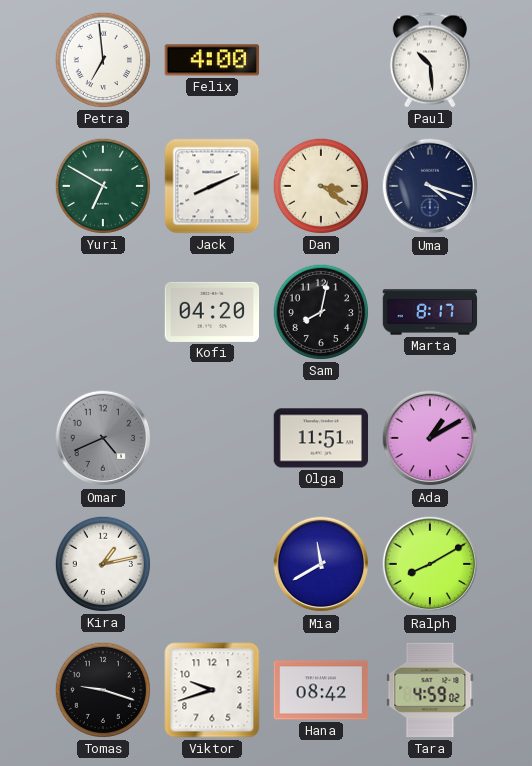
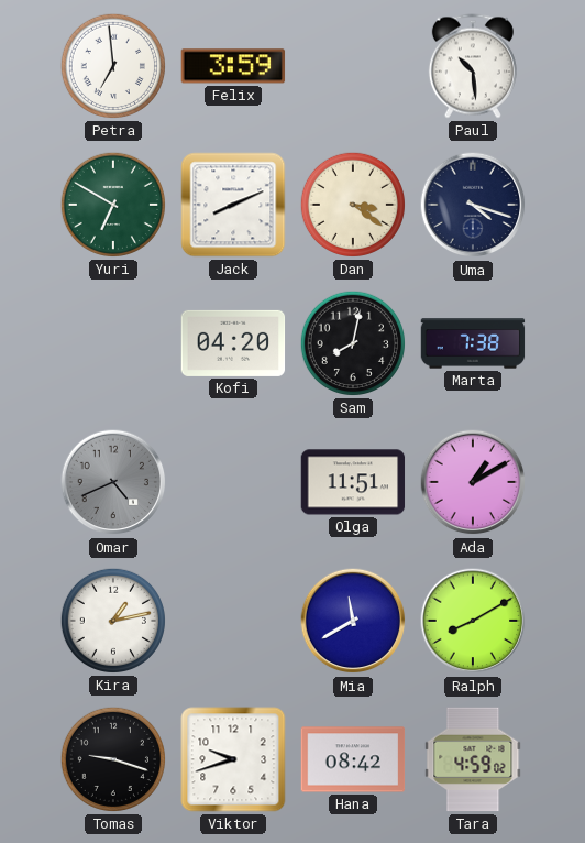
Felix: 4:00 -> 3:59 (233, 66)
Marta: 8:17 -> 7:38 (473, 343)
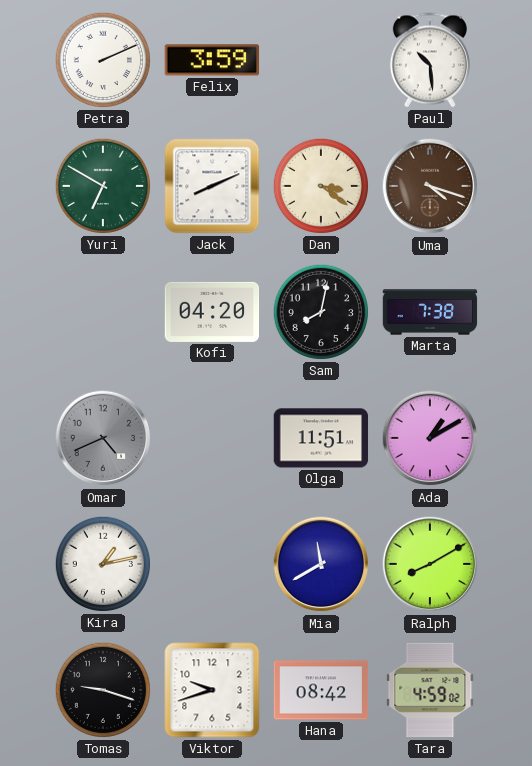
Petra: 6:59 -> 2:11 (103, 60)
Uma dial: navy -> brown (430, 186)
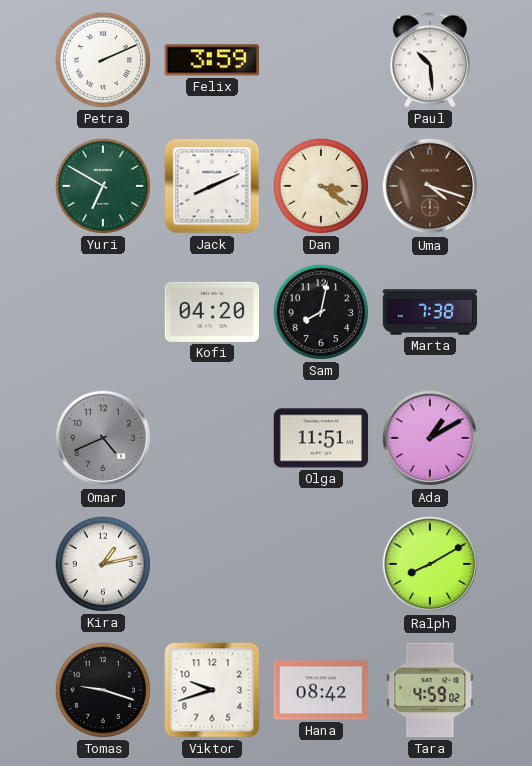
Mia: 11:40 -> none (321, 564)
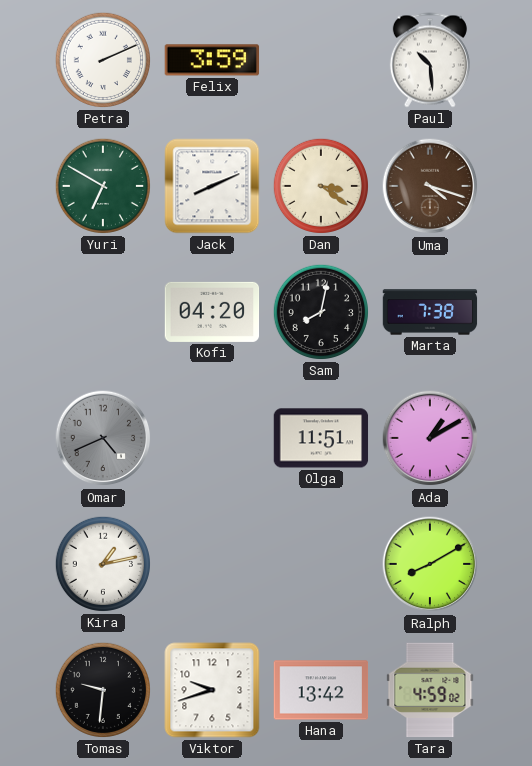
Tomas: 9:18 -> 9:31 (103, 690)
Hana: 08:42 -> 13:42 (321, 690)
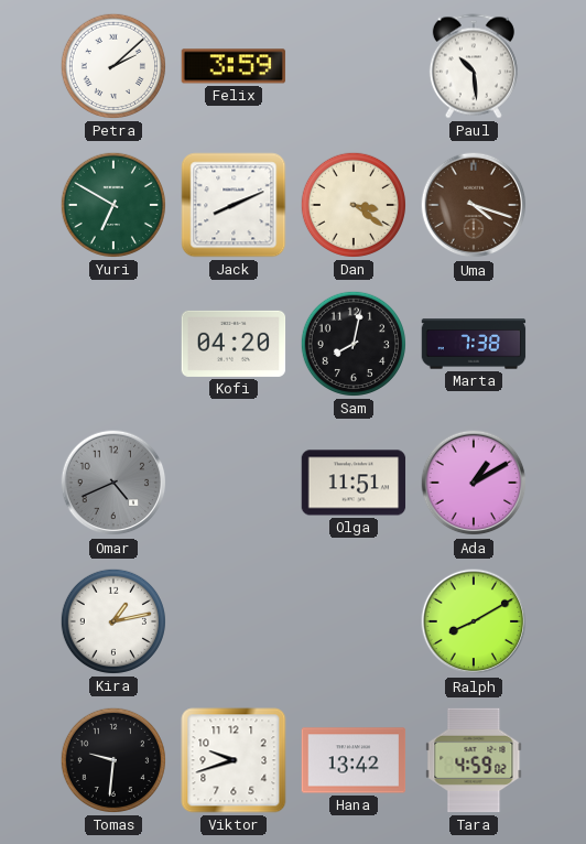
Petra: 2:11 -> 2:08 (113, 66)
